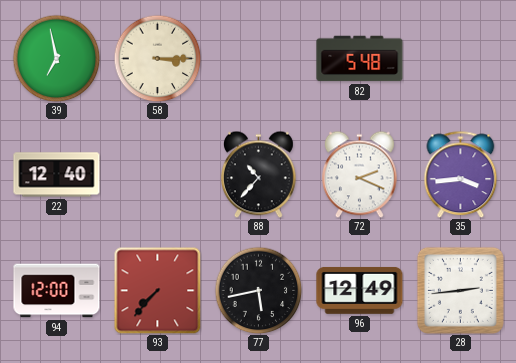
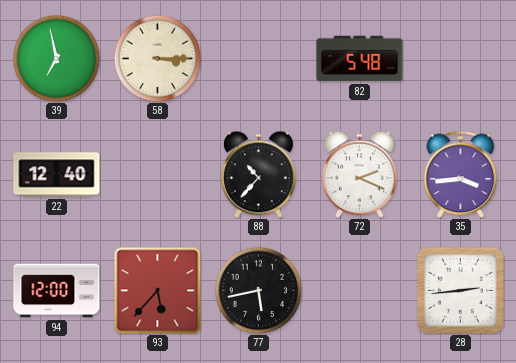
93: 7:37 -> 5:37 (157, 290)
96: 12:49 -> none (360, 290)
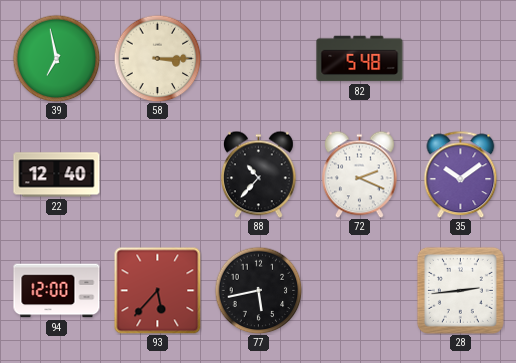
35: 3:44 -> 10:09 (461, 174)
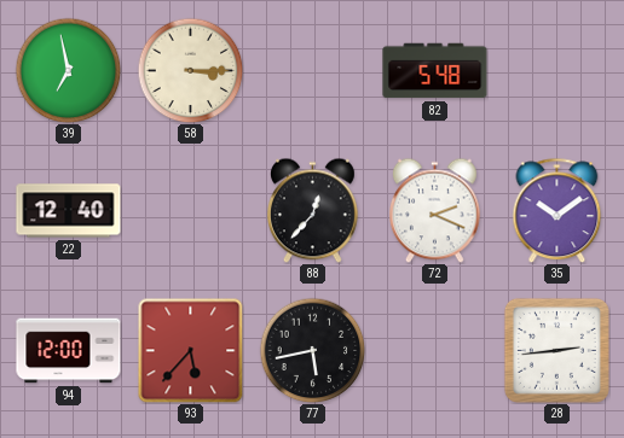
88: 10:37 -> 12:37 (313, 210)
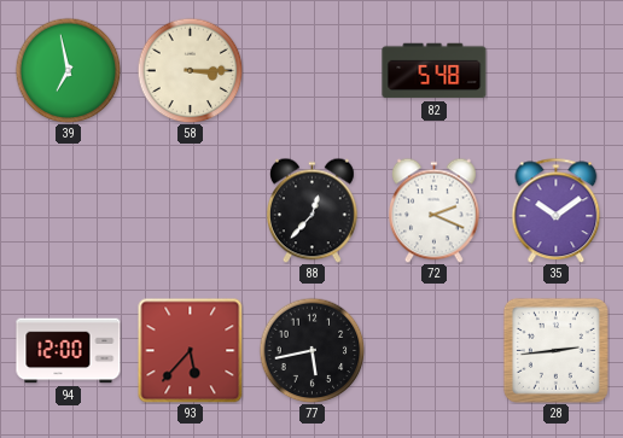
22: 12:40 -> none (69, 211)
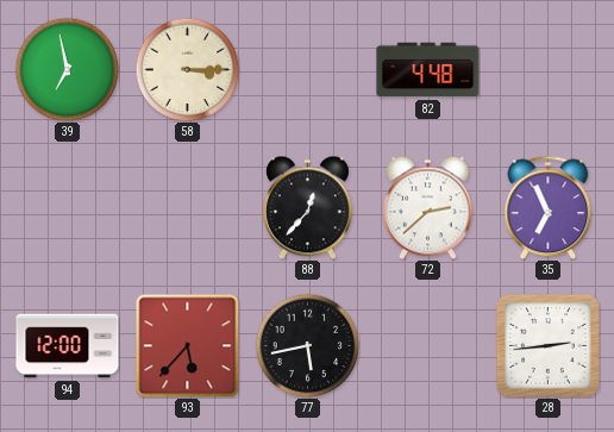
82: 5:48 -> 4:48 (428, 70)
72: 2:19 -> 2:38 (428, 207)
35: 10:09 -> 6:56 (549, 207)
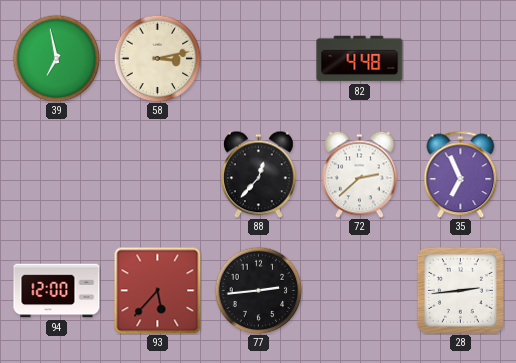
58: 3:15 -> 3:13 (157, 58)
77: 5:43 -> 2:44 (258, 290)
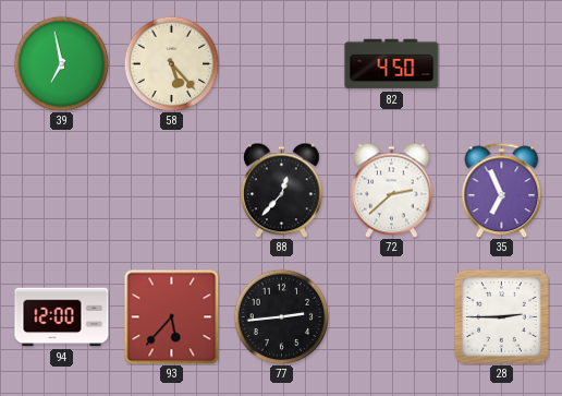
58: 3:13 -> 5:23 (171, 63)
82: 4:48 -> 4:50 (392, 64)
28: 2:44 -> 2:45 (501, 316)
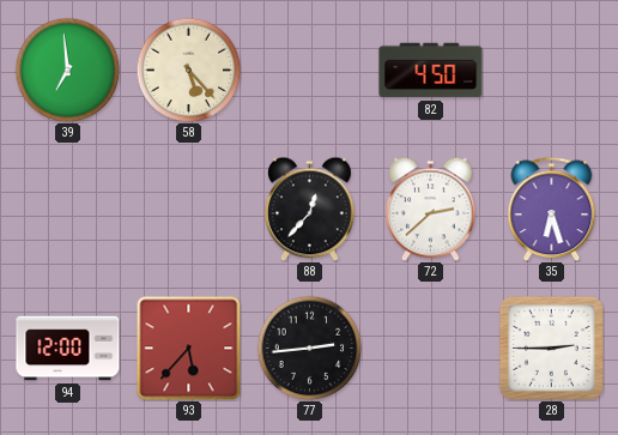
39: 6:58 -> 6:59 (67, 70)
35: 6:56 -> 6:27 (552, 209)
